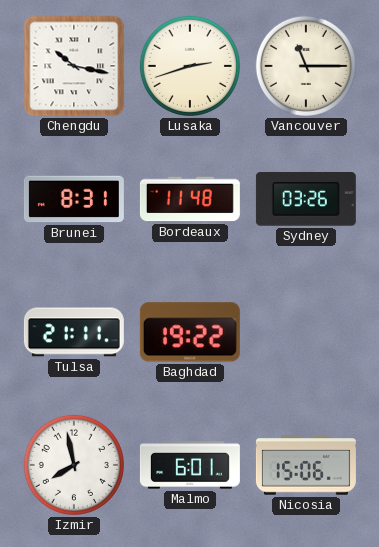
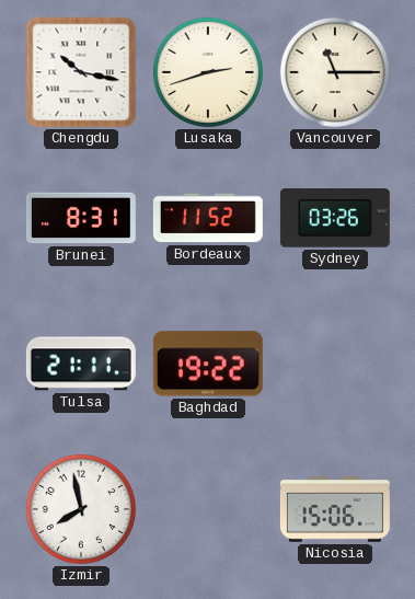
Bordeaux: 11:48 -> 11:52 (208, 218)
Malmo: 6:01 -> none (190, 465)
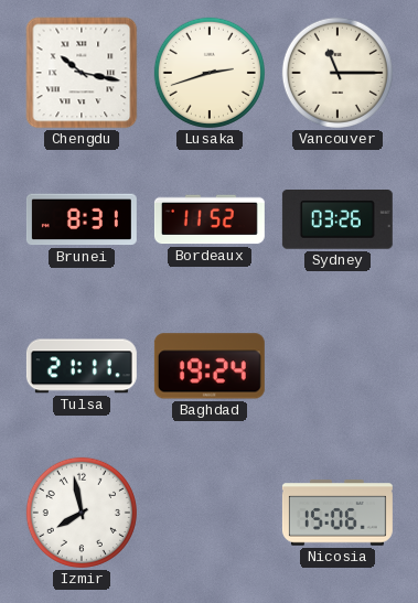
Baghdad: 19:22 -> 19:24 (210, 366)
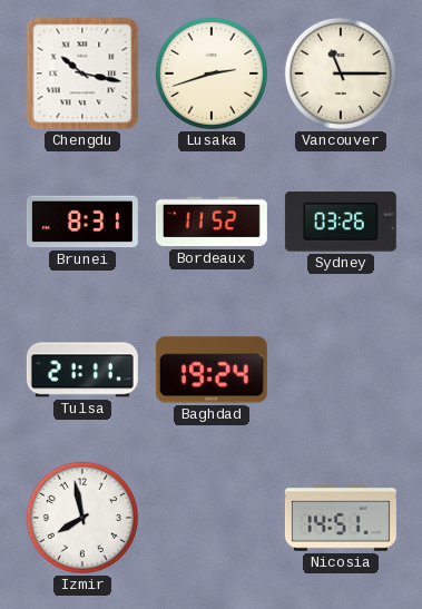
Nicosia: 15:06 -> 14:51 (341, 518)
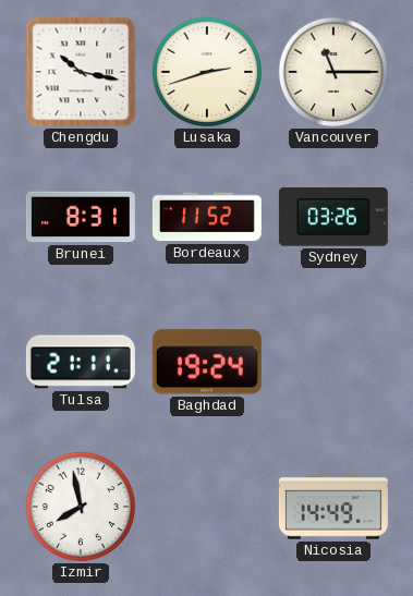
Nicosia: 14:51 -> 14:49 (333, 507)
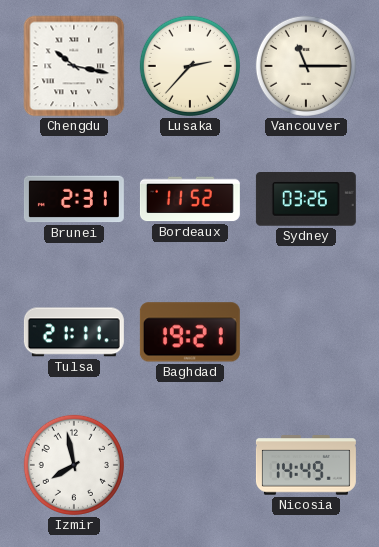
Lusaka: 2:42 -> 2:37 (190, 66)
Brunei: 8:31 -> 2:31 (74, 199)
Baghdad: 19:24 -> 19:21 (190, 332)
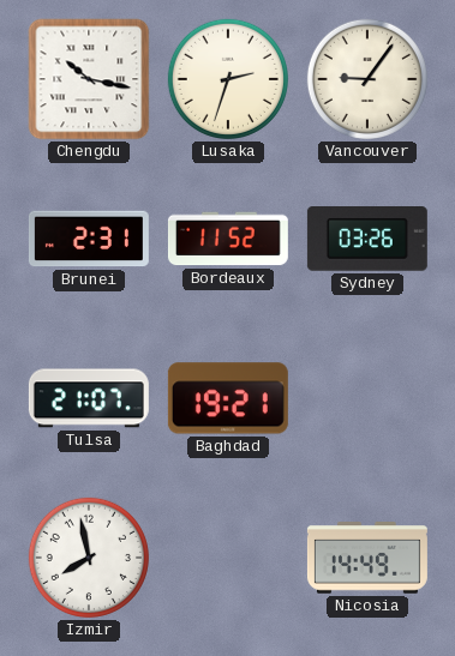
Lusaka: 2:37 -> 2:33 (228, 79)
Vancouver: 11:15 -> 9:06 (367, 79)
Tulsa: 21:11 -> 21:07 (89, 398)
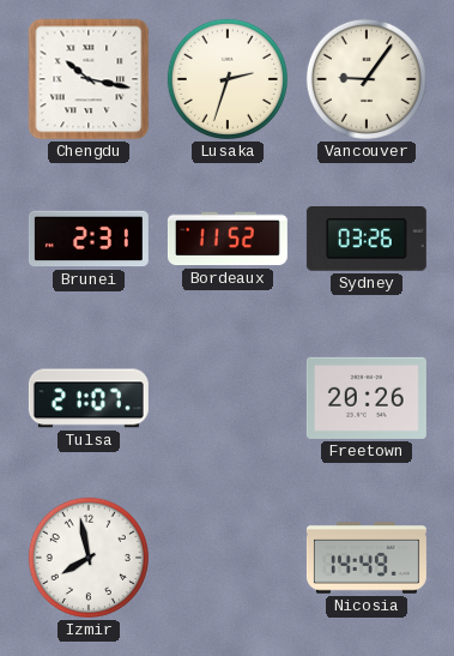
Baghdad: 19:21 -> none (228, 398)
Freetown: none -> 20:26 (367, 398)
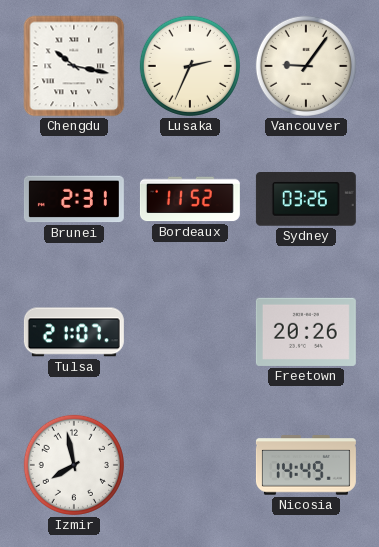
Lusaka: 2:33 -> 2:34 (190, 66)
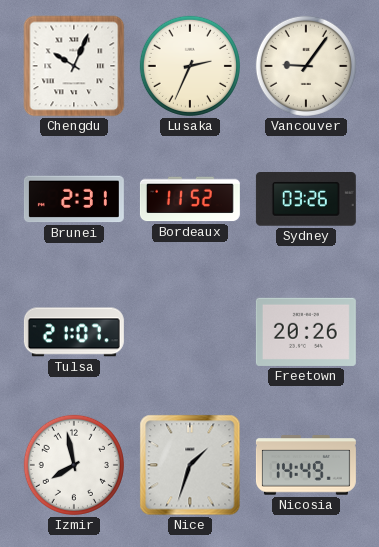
Chengdu: 10:17 -> 10:04 (74, 66)
Nice: none -> 1:33 (190, 465)
